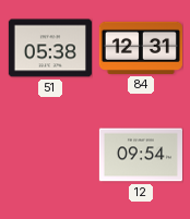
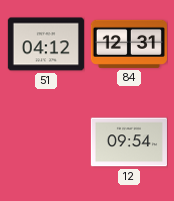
51: 05:38 -> 04:12 (46, 44)
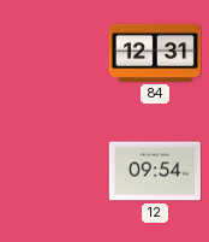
51: 04:12 -> none (46, 44)
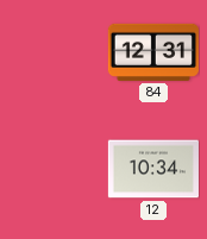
12: 09:54 -> 10:34 (153, 169)
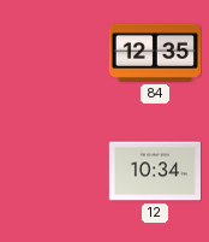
84: 12:31 -> 12:35 (155, 53)
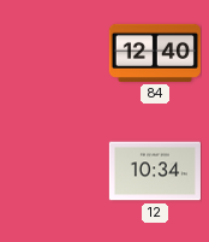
84: 12:35 -> 12:40 (155, 53)
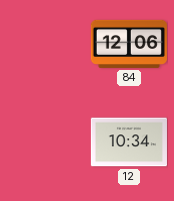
84: 12:40 -> 12:06 (129, 44)
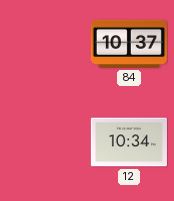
84: 12:06 -> 10:37 (129, 44)
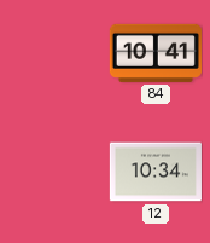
84: 10:37 -> 10:41 (156, 53)
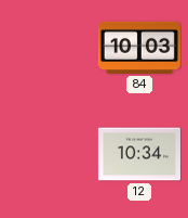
84: 10:41 -> 10:03 (139, 48)
